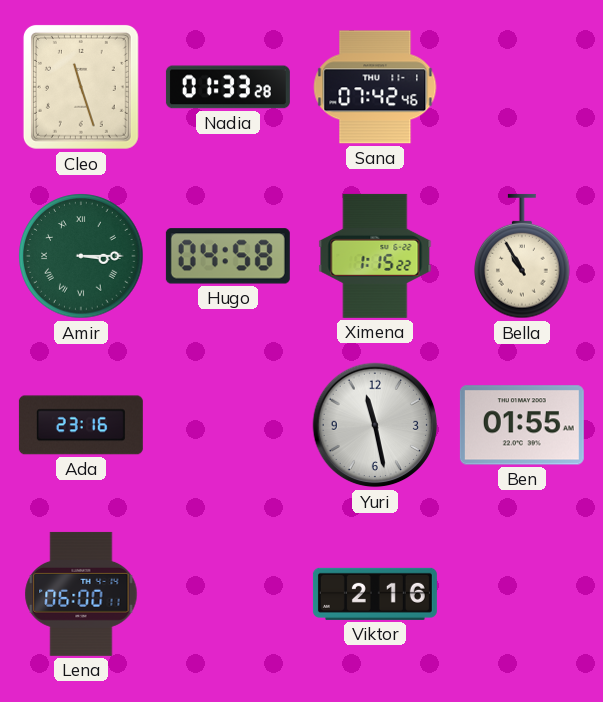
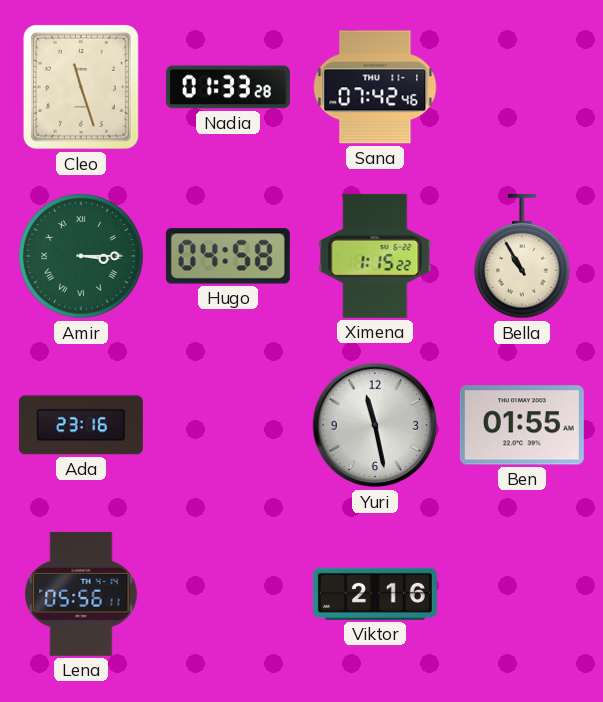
Lena: 06:00 -> 05:56 (81, 594)
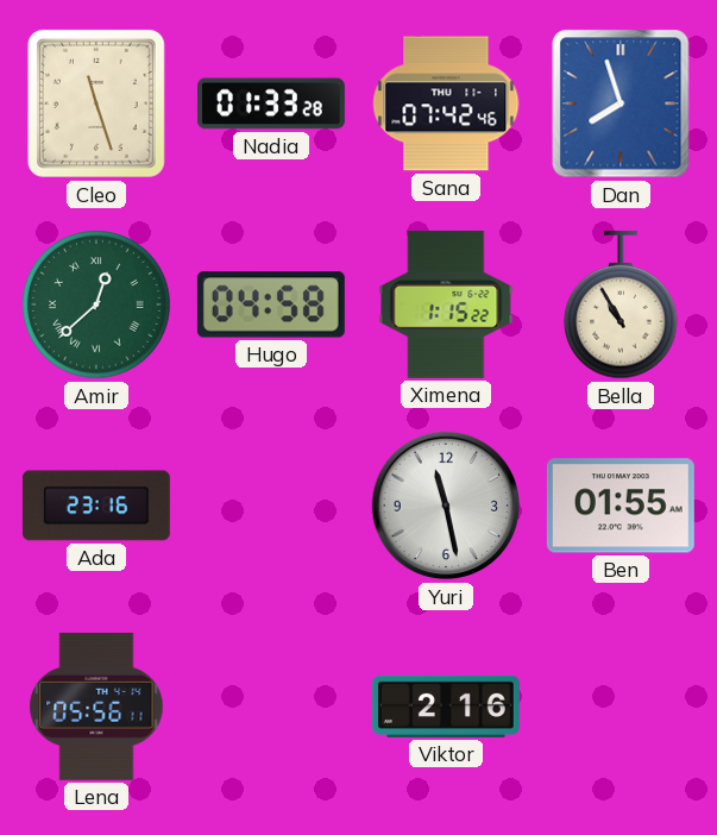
Dan: none -> 7:57 (621, 103)
Amir: 3:15 -> 12:38 (96, 305)
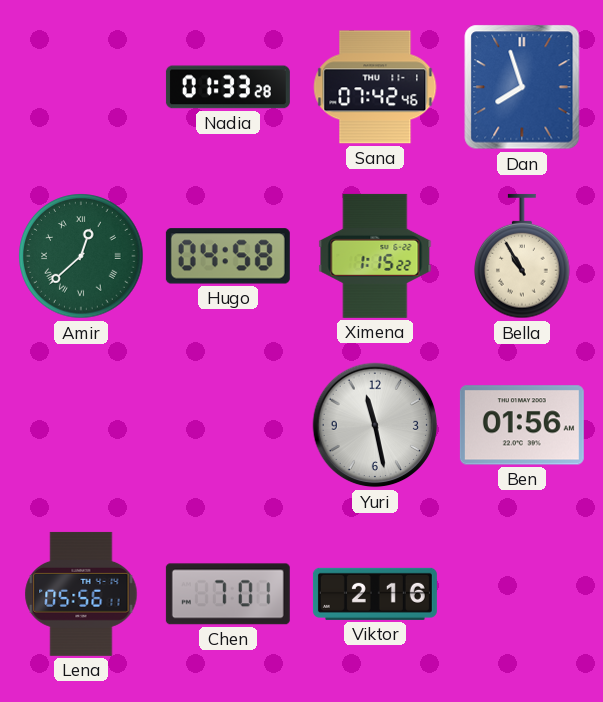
Cleo: 11:27 -> none (96, 103)
Ada: 23:16 -> none (96, 506)
Ben: 01:55 -> 01:56 (522, 425)
Chen: none -> 7:01 (228, 594)
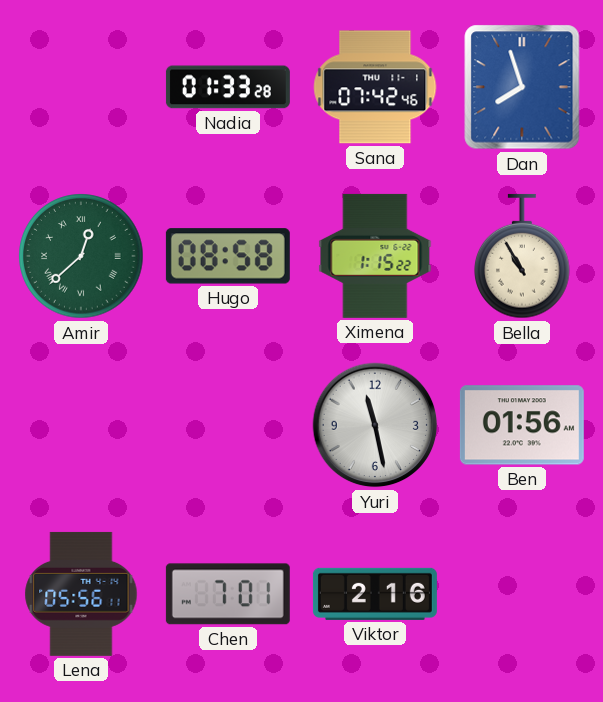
Hugo: 04:58 -> 08:58 (228, 256)
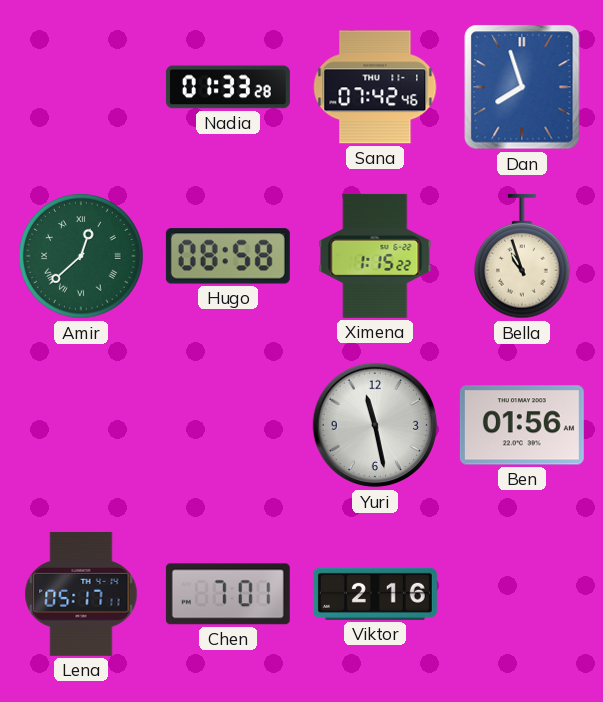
Bella: 10:55 -> 10:57 (522, 256)
Lena: 05:56 -> 05:17 (81, 594)
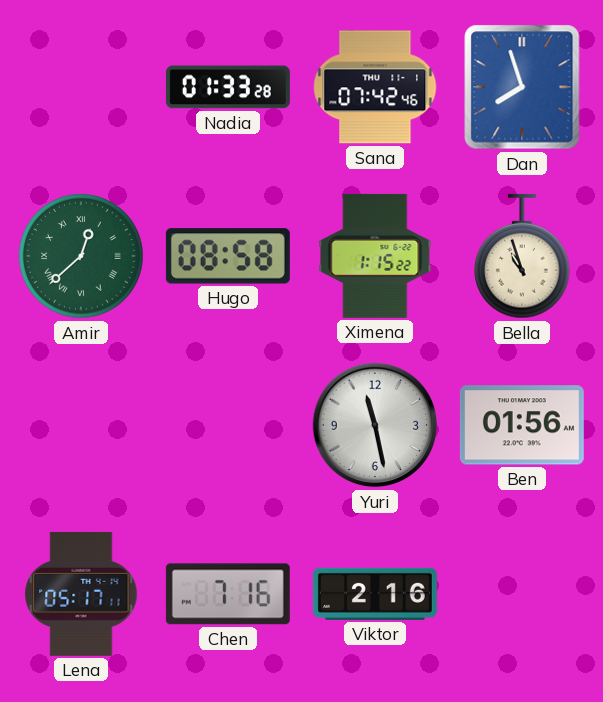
Chen: 7:01 -> 7:16 (228, 594)
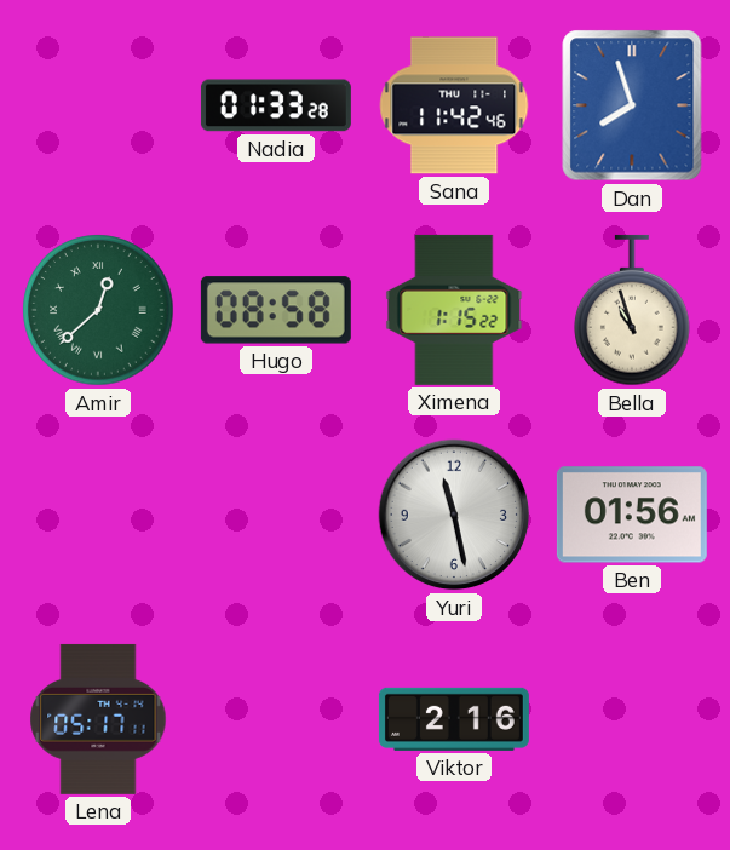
Sana: 07:42 -> 11:42 (454, 105)
Chen: 7:16 -> none (228, 594)
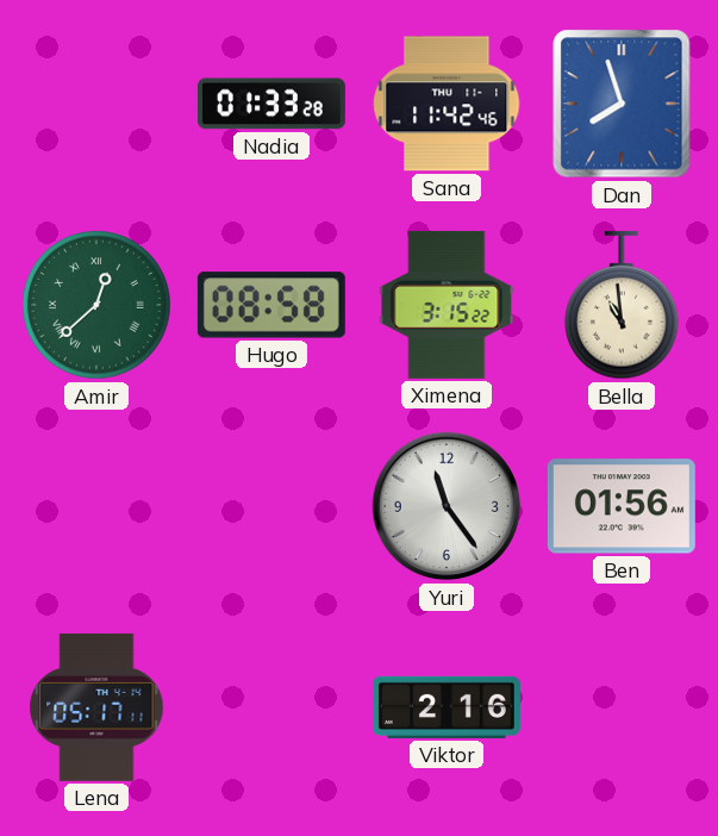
Ximena: 1:15 -> 3:15 (447, 305)
Bella: 10:57 -> 10:59 (622, 305)
Yuri: 11:28 -> 11:24 (447, 506)
